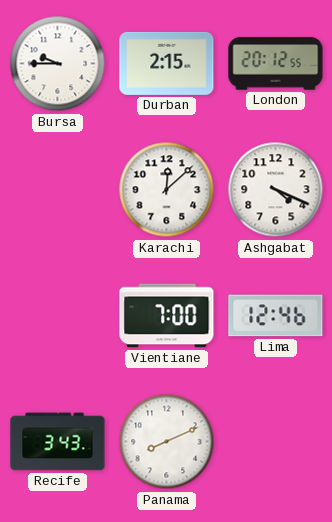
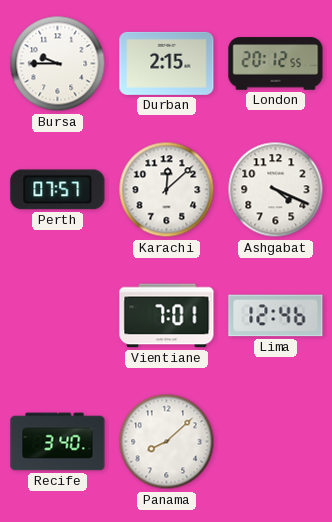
Perth: none -> 07:57 (58, 190)
Vientiane: 7:00 -> 7:01 (167, 316)
Recife: 3:43 -> 3:40 (58, 442)
Panama: 8:11 -> 8:08 (167, 442)
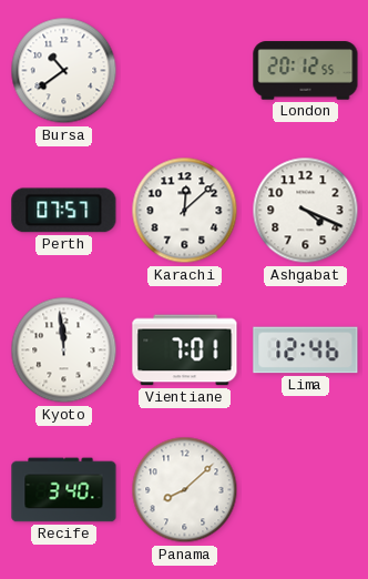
Bursa: 9:45 -> 10:39 (64, 71)
Durban: 2:15 -> none (167, 63)
Kyoto: none -> 11:59 (64, 351)
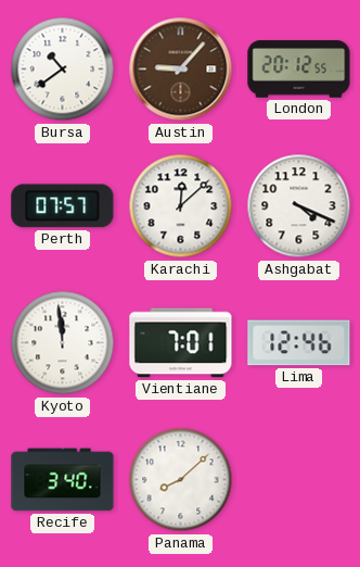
Austin: none -> 9:07 (181, 70)
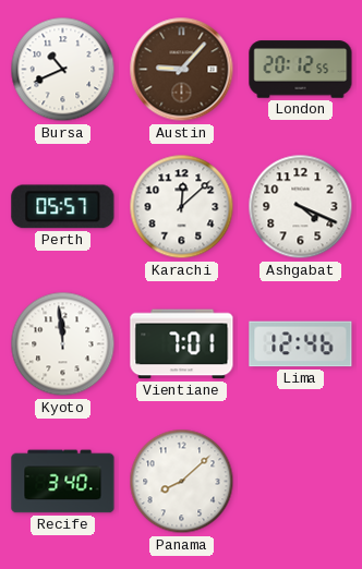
Bursa: 10:39 -> 10:41 (63, 70)
Perth: 07:57 -> 05:57 (63, 207)
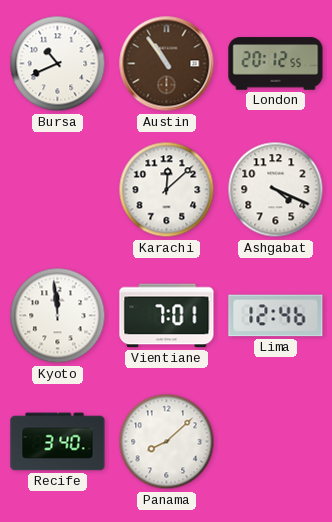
Austin: 9:07 -> 10:54 (167, 64)
Perth: 05:57 -> none (63, 207)
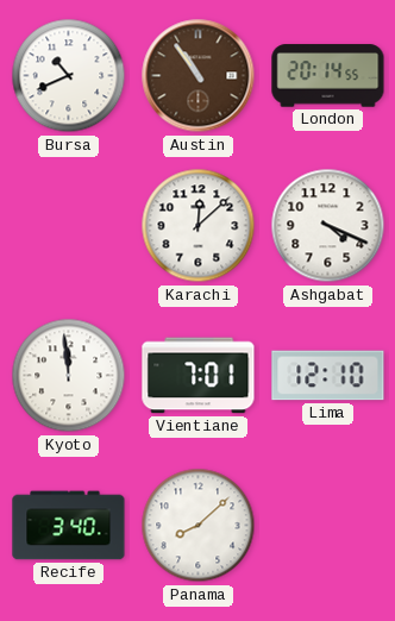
London: 20:12 -> 20:14 (328, 76)
Lima: 12:46 -> 12:10 (328, 376)
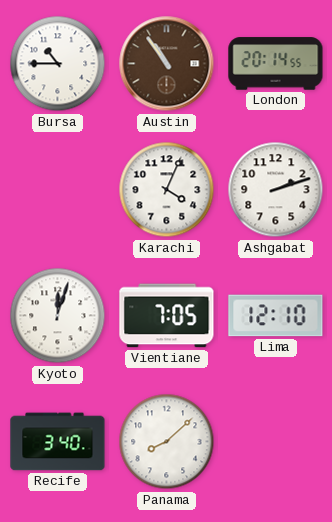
Bursa: 10:41 -> 10:45 (58, 64)
Karachi: 12:08 -> 4:04 (167, 190)
Ashgabat: 4:19 -> 2:12 (276, 190)
Kyoto: 11:59 -> 12:03 (58, 316)
Vientiane: 7:01 -> 7:05 (167, 316)
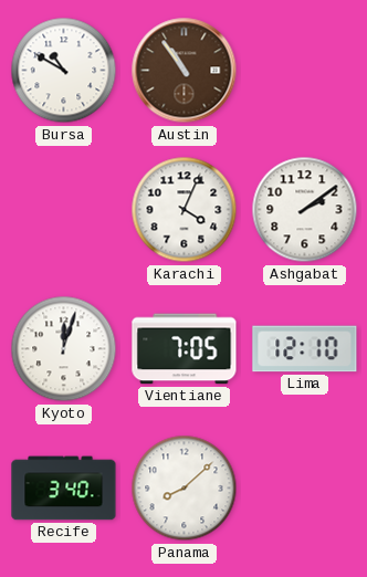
Bursa: 10:45 -> 10:50 (64, 71)
London: 20:14 -> none (276, 64)
Ashgabat: 2:12 -> 2:09 (305, 210)
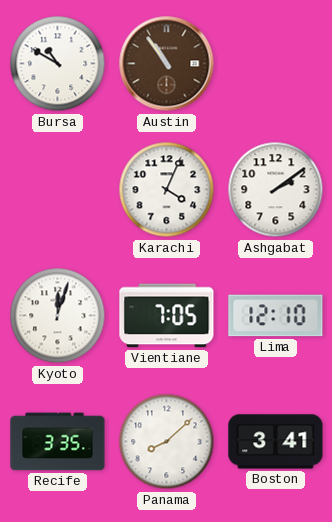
Recife: 3:40 -> 3:35 (58, 442)
Boston: none -> 3:41 (276, 442)
